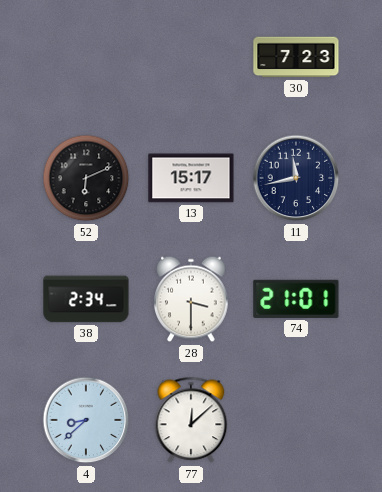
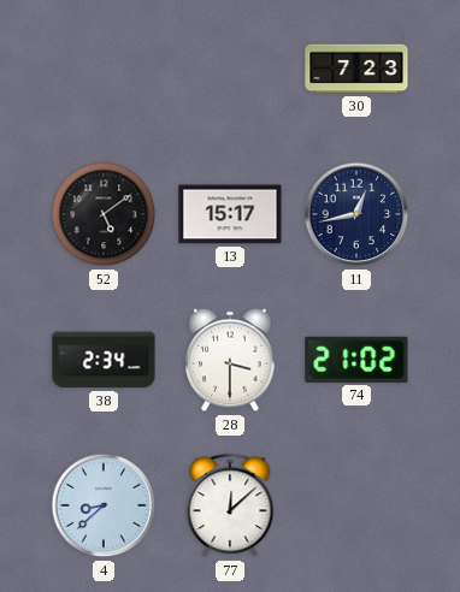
52: 6:11 -> 5:09 (104, 214)
11: 11:43 -> 12:43 (356, 214)
74: 21:01 -> 21:02 (356, 360)
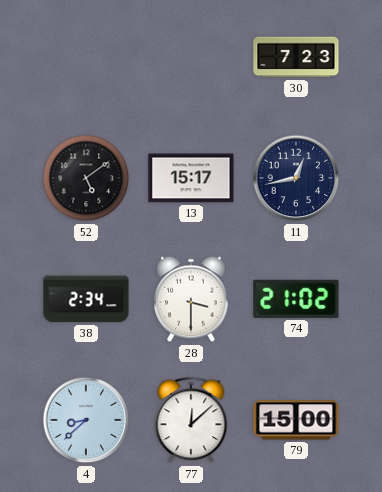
79: none -> 15:00 (296, 420)
